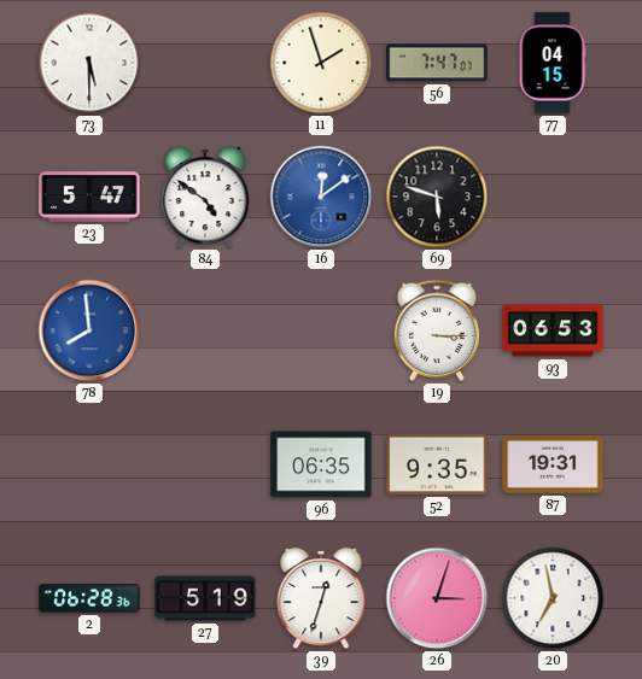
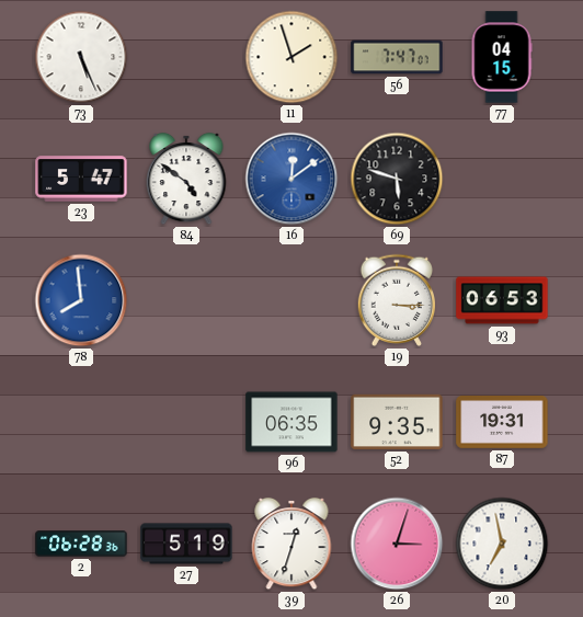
73: 5:30 -> 5:26 (81, 57)
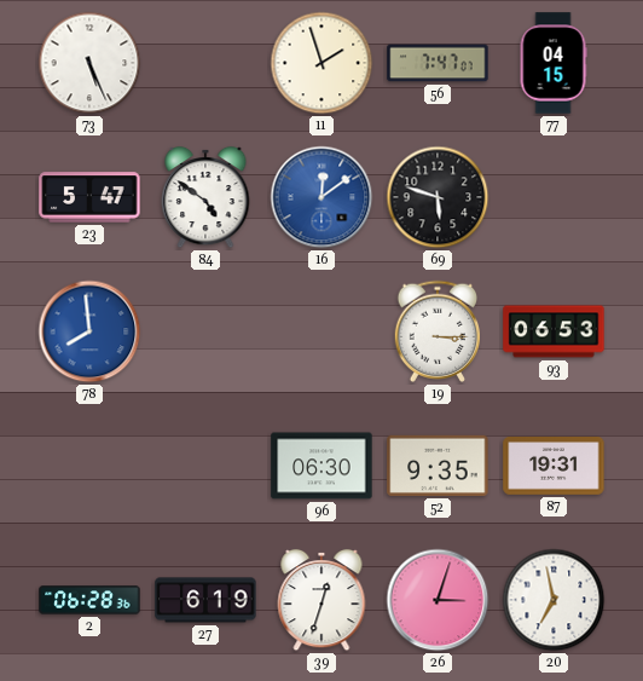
96: 06:35 -> 06:30 (321, 466)
27: 5:19 -> 6:19 (205, 600)
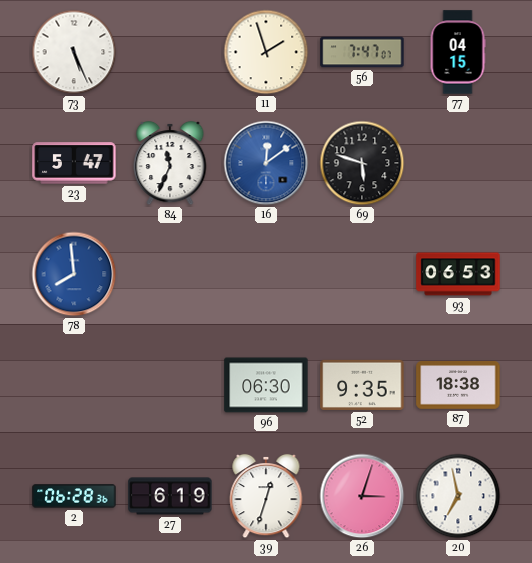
84: 4:51 -> 11:34 (170, 163)
19: 3:15 -> none (438, 331)
87: 19:31 -> 18:38 (458, 385)
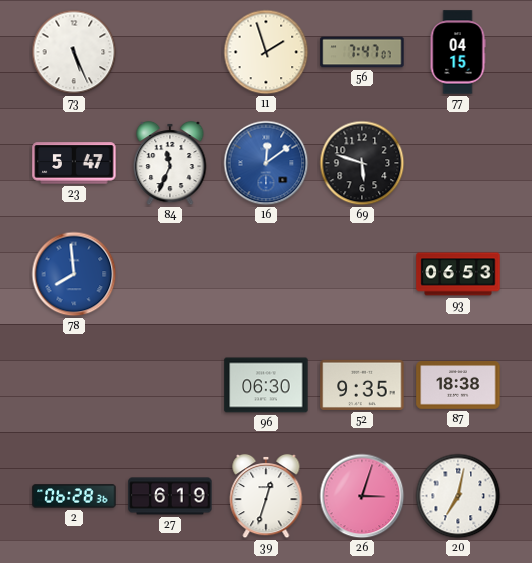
20: 6:58 -> 7:02 (458, 496)
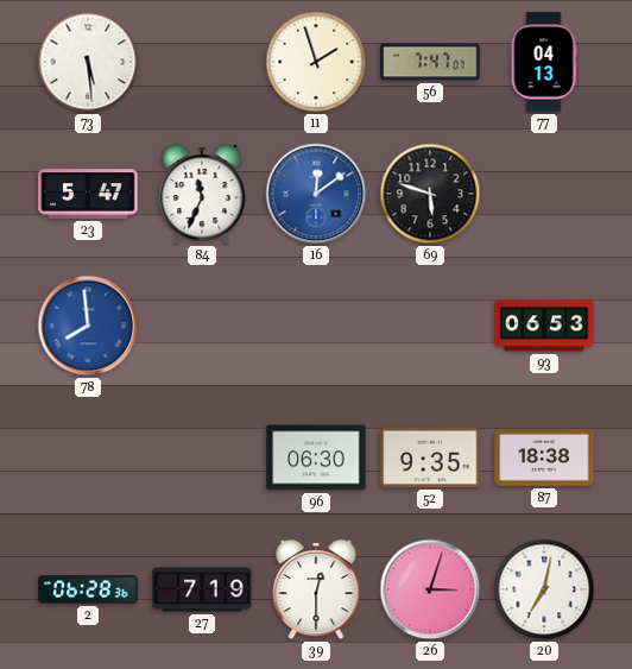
73: 5:26 -> 5:29 (88, 62)
77: 04:15 -> 04:13 (544, 62)
27: 6:19 -> 7:19 (202, 589)
39: 12:33 -> 12:30 (316, 589)
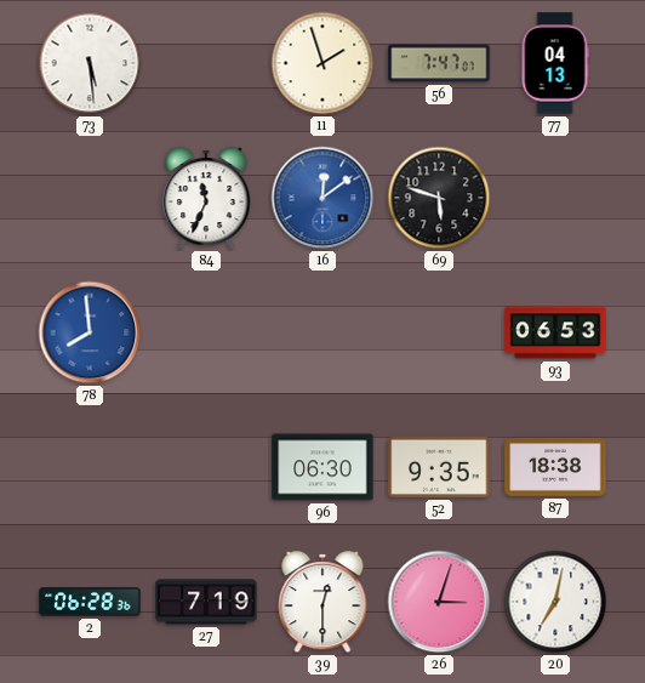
23: 5:47 -> none (88, 194)
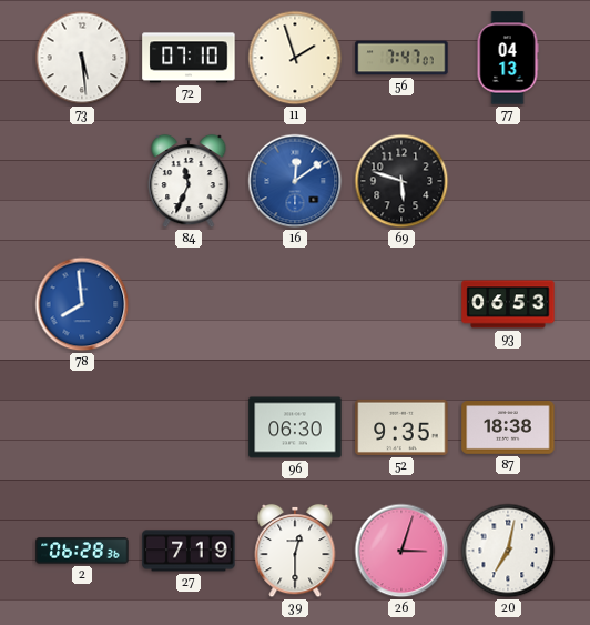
72: none -> 07:10 (189, 58)
